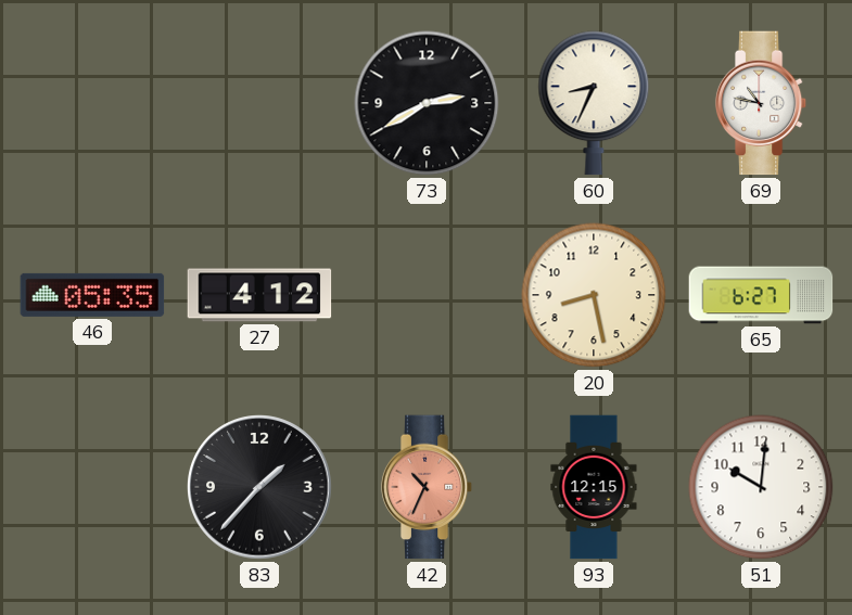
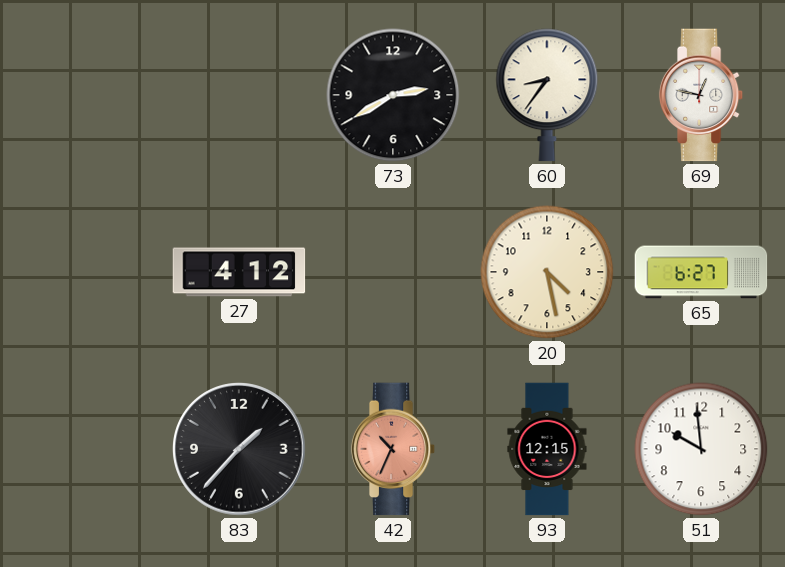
60: 8:34 -> 8:36 (547, 95)
69: 10:47 -> 12:47 (701, 95)
46: 05:35 -> none (92, 295)
20: 8:28 -> 4:28 (547, 272)
51: 10:01 -> 9:59 (701, 449)
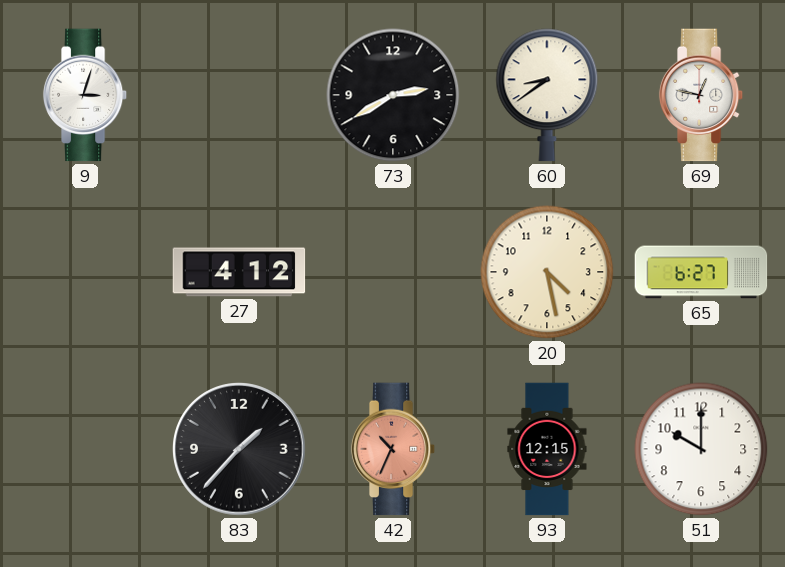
9: none -> 3:03 (85, 95)
60: 8:36 -> 8:39 (547, 95)
51: 9:59 -> 10:00 (701, 449)
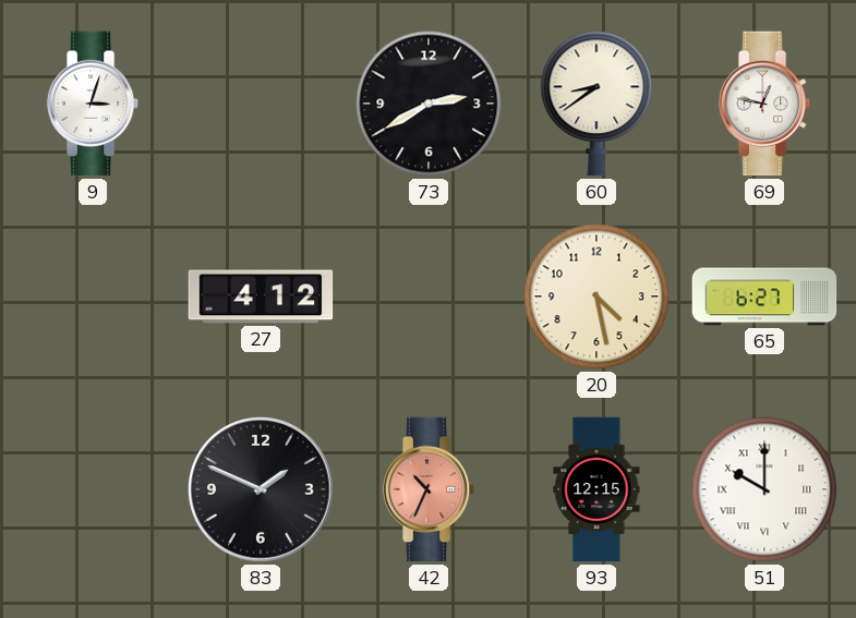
83: 1:37 -> 1:49 (261, 489)
51 numerals: Arabic -> Roman (764, 489)
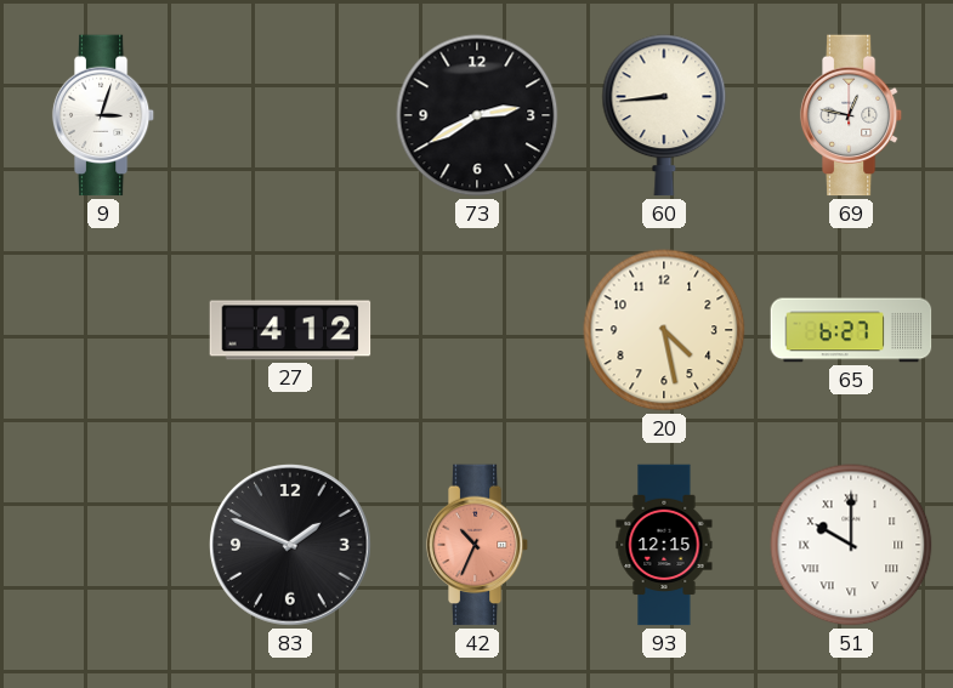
60: 8:39 -> 8:44 (664, 115)
